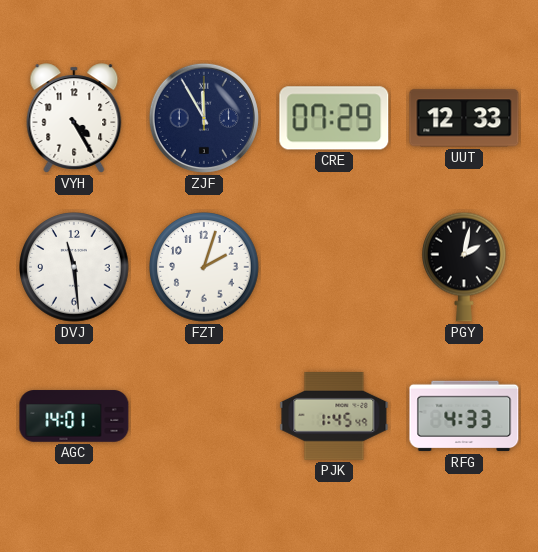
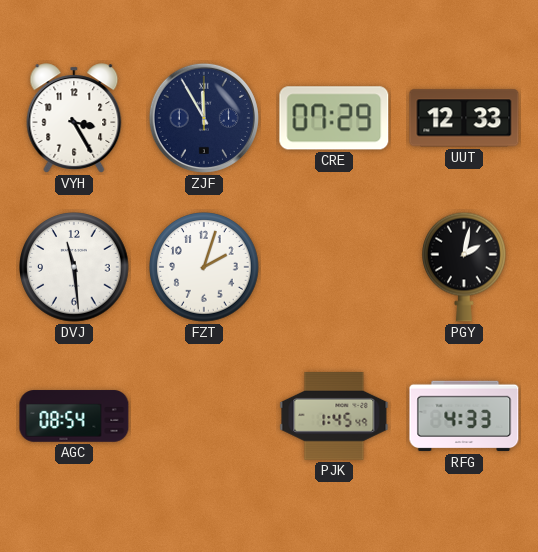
VYH: 4:25 -> 3:25 (74, 118)
AGC: 14:01 -> 08:54 (74, 416)
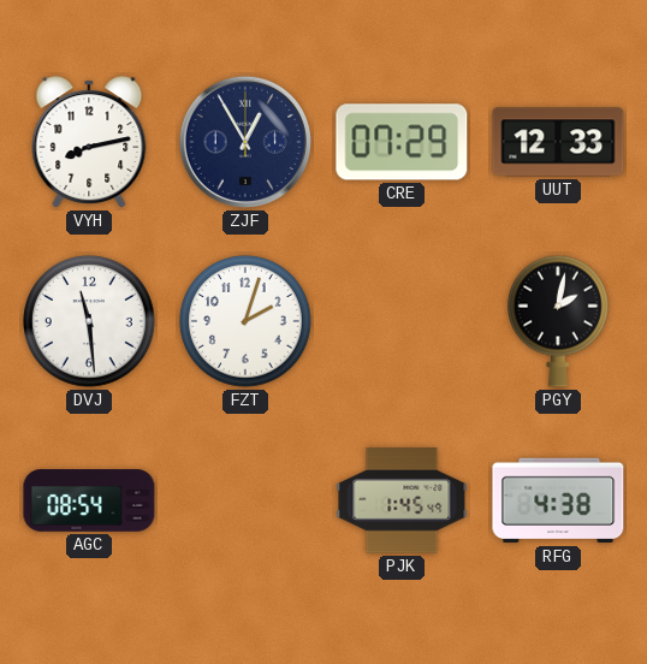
VYH: 3:25 -> 8:13 (89, 142)
ZJF: 11:55 -> 12:55 (245, 142)
RFG: 4:33 -> 4:38 (558, 500)
